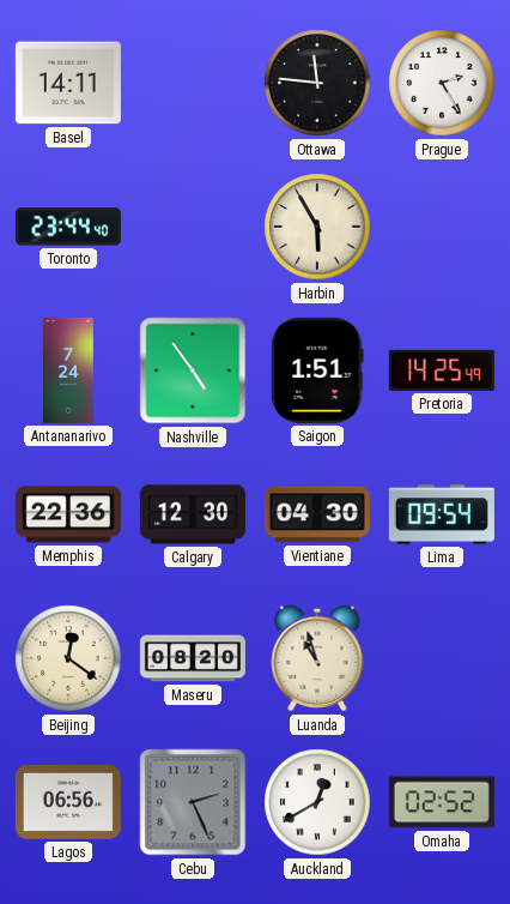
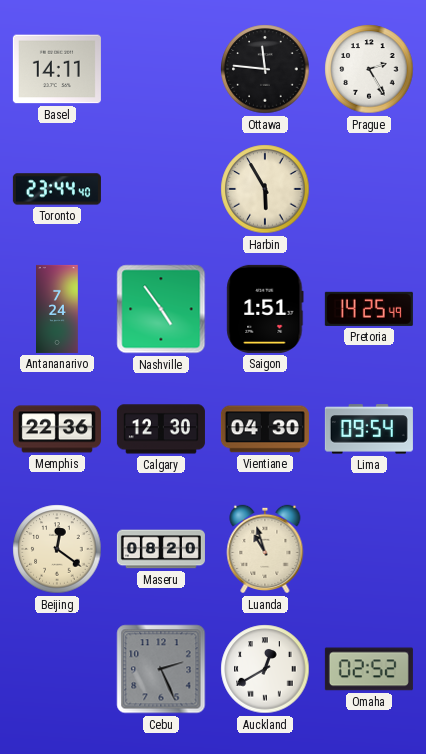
Lagos: 06:56 -> none (68, 802)
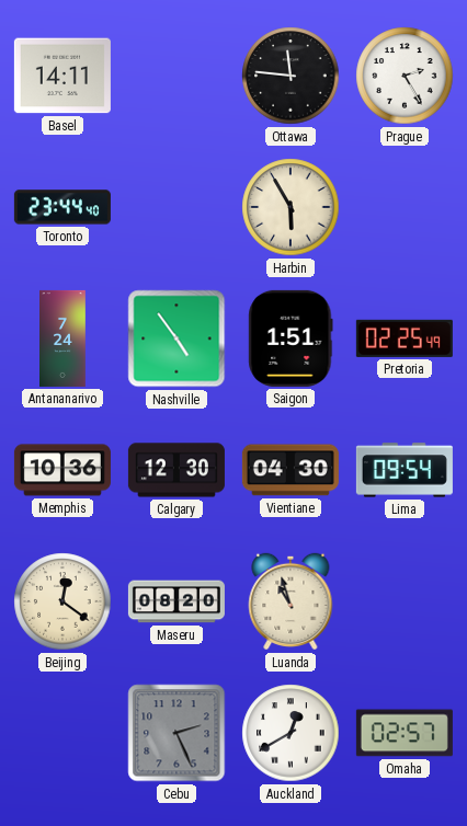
Pretoria: 14:25 -> 02:25 (405, 339)
Memphis: 22:36 -> 10:36 (62, 470)
Omaha: 02:52 -> 02:57 (405, 733)
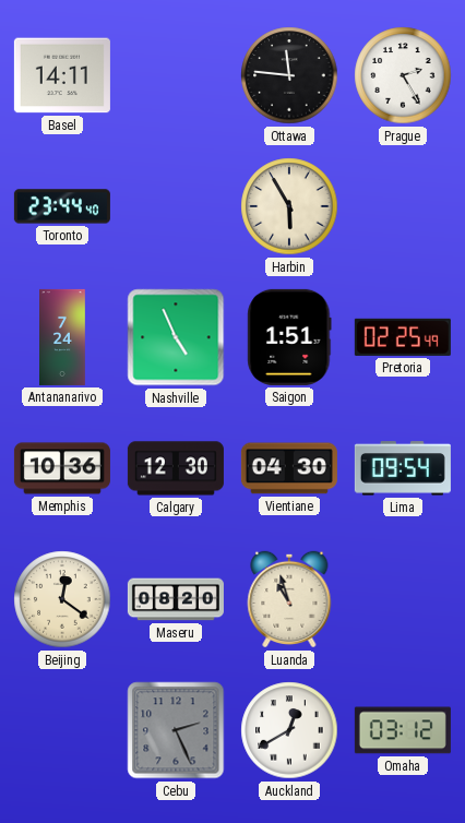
Nashville: 4:54 -> 4:56 (176, 337)
Omaha: 02:57 -> 03:12 (403, 730)
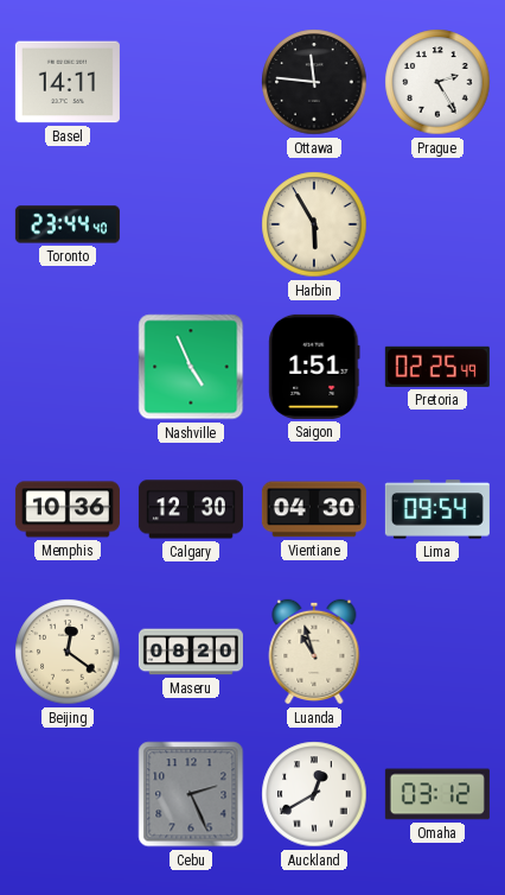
Antananarivo: 7:24 -> none (63, 337)
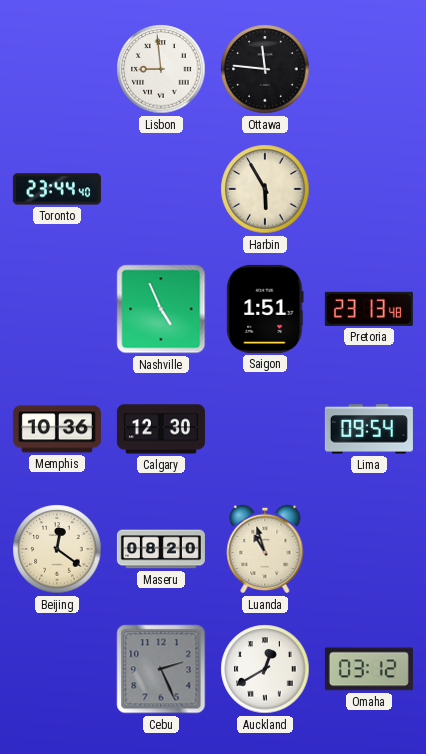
Basel: 14:11 -> none (68, 82)
Lisbon: none -> 8:59 (161, 69)
Prague: 2:25 -> none (437, 82)
Pretoria: 02:25 -> 23:13 (369, 309)
Vientiane: 04:30 -> none (314, 509)
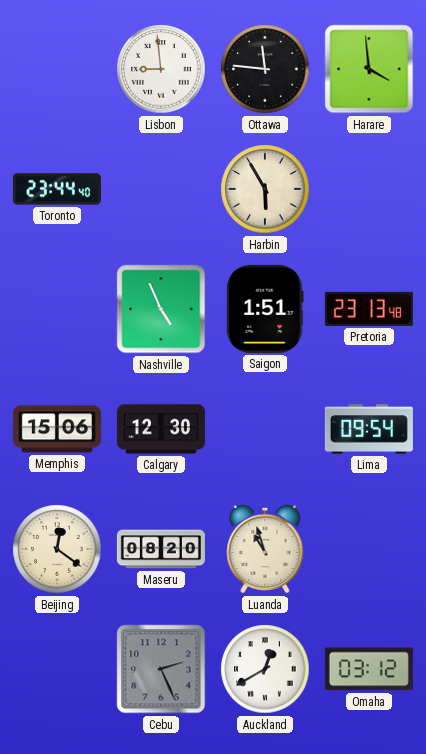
Harare: none -> 3:59 (369, 69)
Memphis: 10:36 -> 15:06 (57, 429)
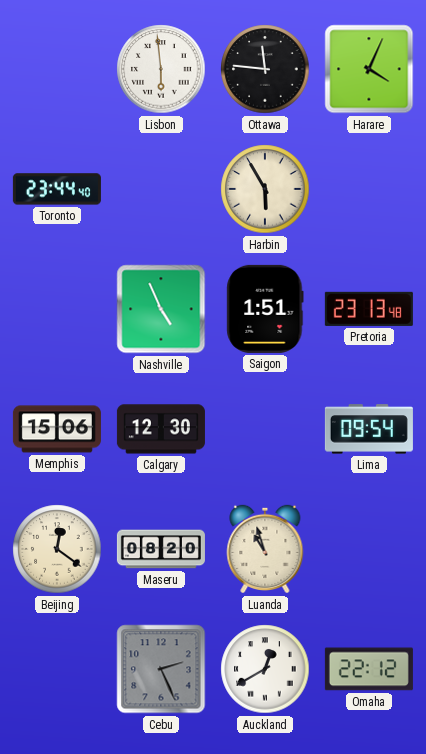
Lisbon: 8:59 -> 5:59 (161, 69)
Harare: 3:59 -> 4:04 (369, 69)
Omaha: 03:12 -> 22:12 (369, 669)
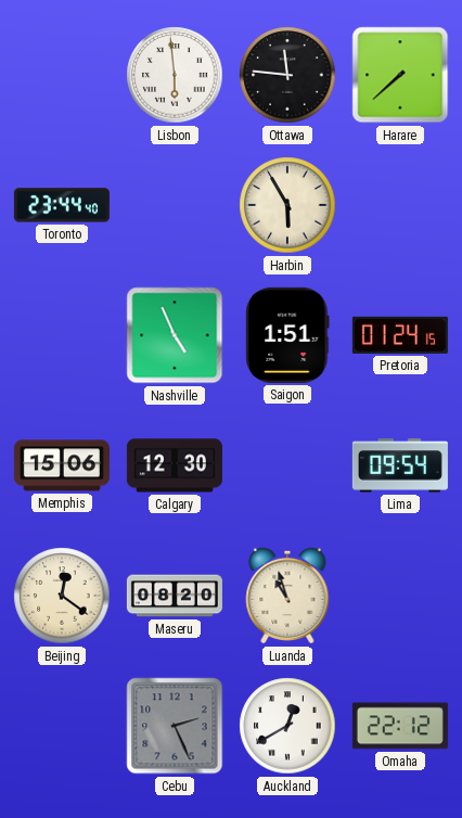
Harare: 4:04 -> 7:38 (400, 75)
Pretoria: 23:13 -> 01:24 (400, 335)
